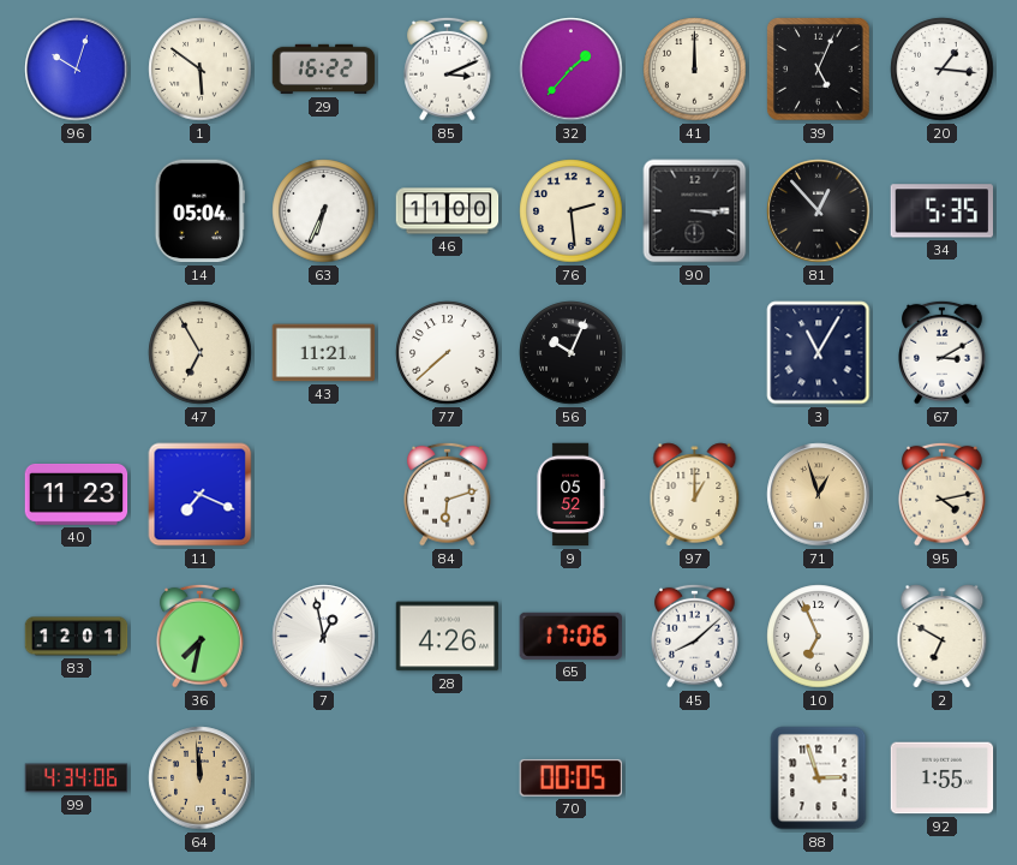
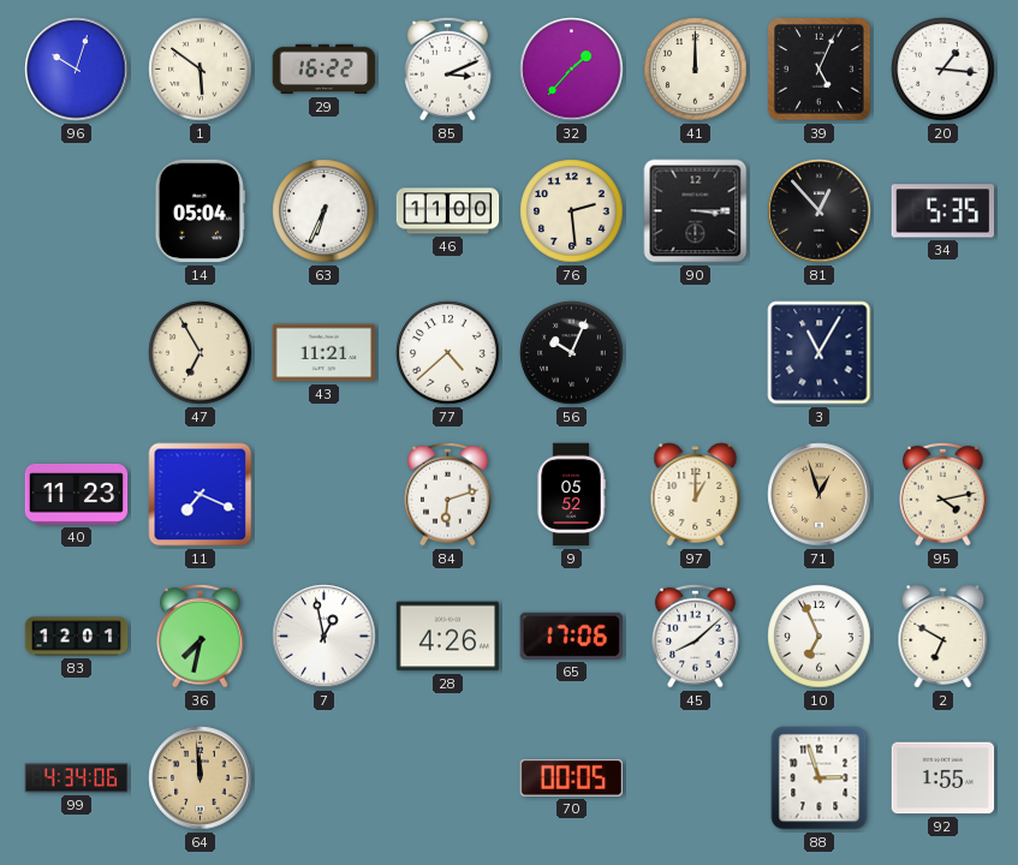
77: 7:38 -> 4:38 (448, 353)
67: 3:10 -> none (943, 352)
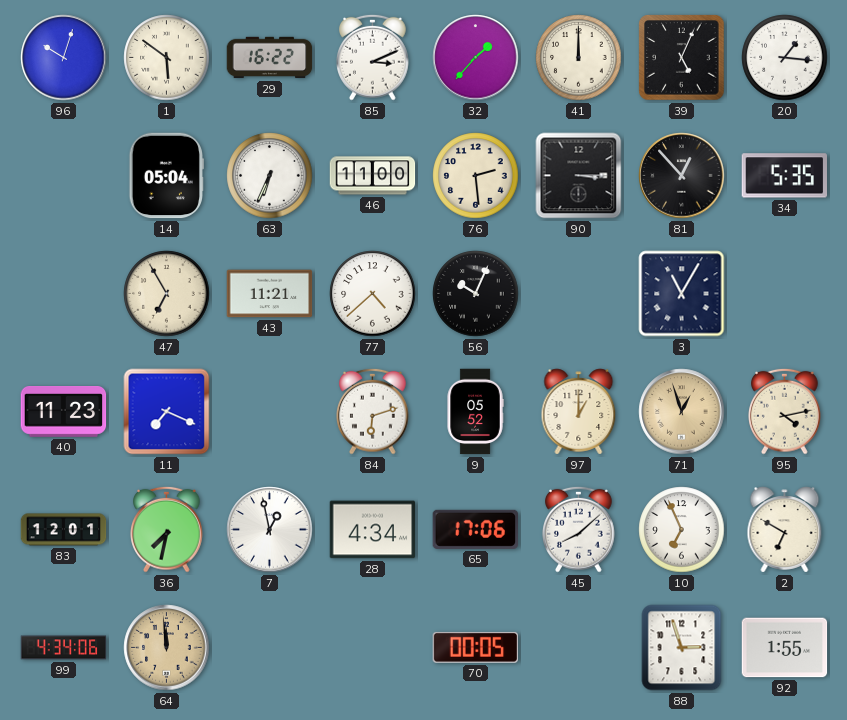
28: 4:26 -> 4:34 (373, 530)
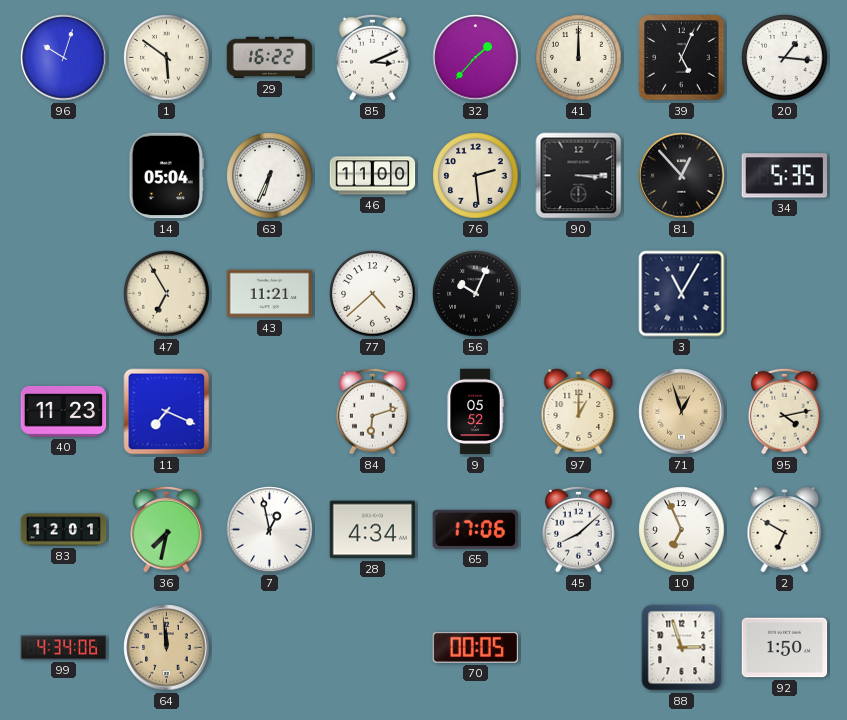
92: 1:55 -> 1:50 (785, 648)
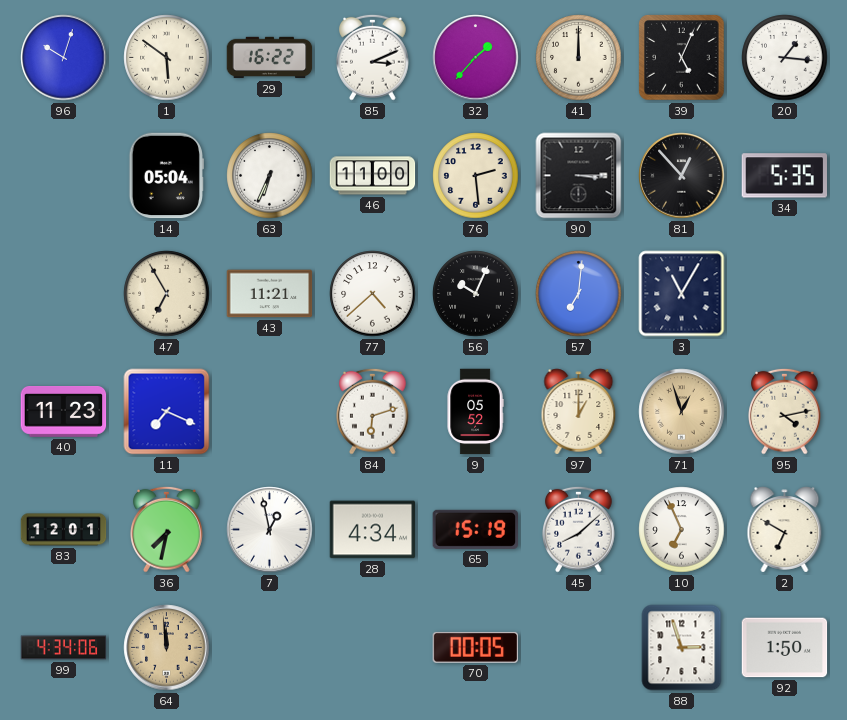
57: none -> 7:01 (579, 294)
65: 17:06 -> 15:19 (476, 529)
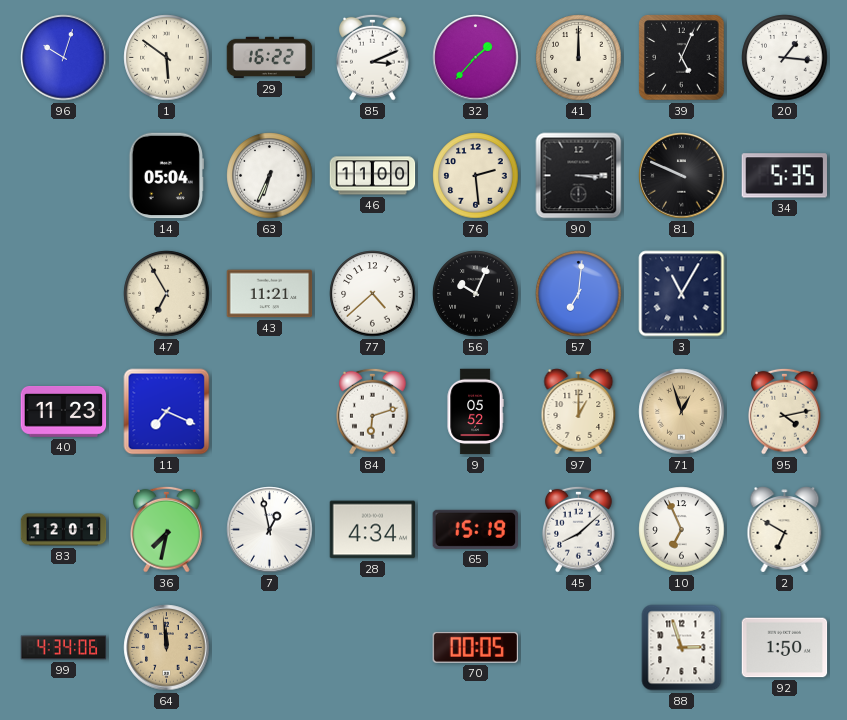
81: 12:53 -> 9:49 (682, 176)
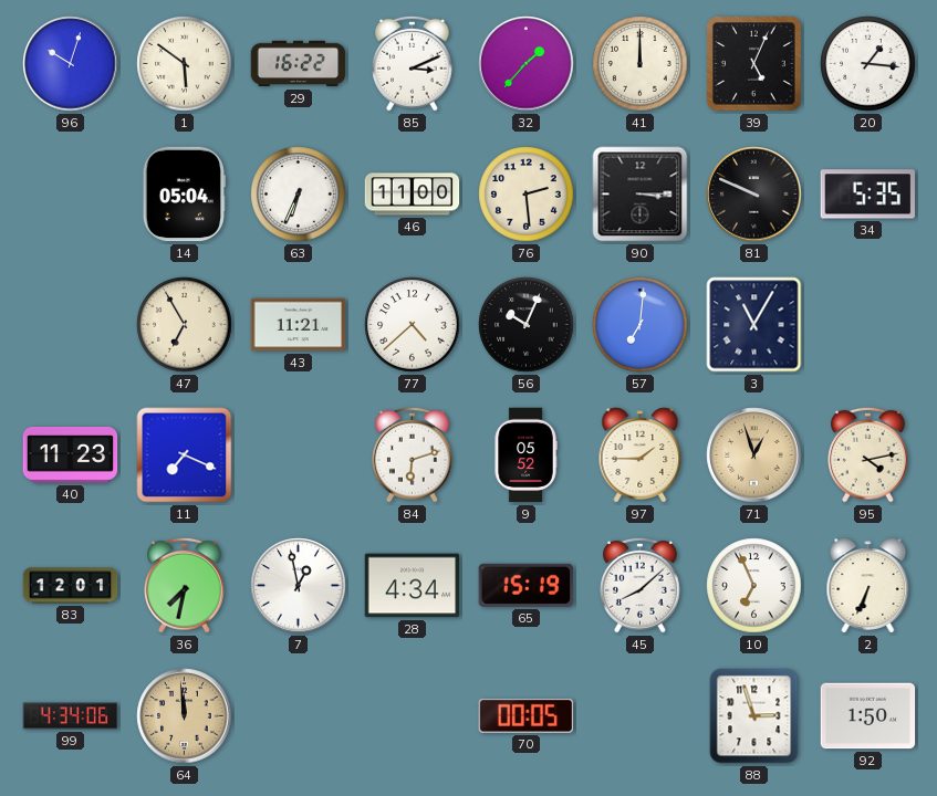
97: 1:00 -> 1:45 (641, 455)
2: 6:50 -> 6:34 (868, 586)
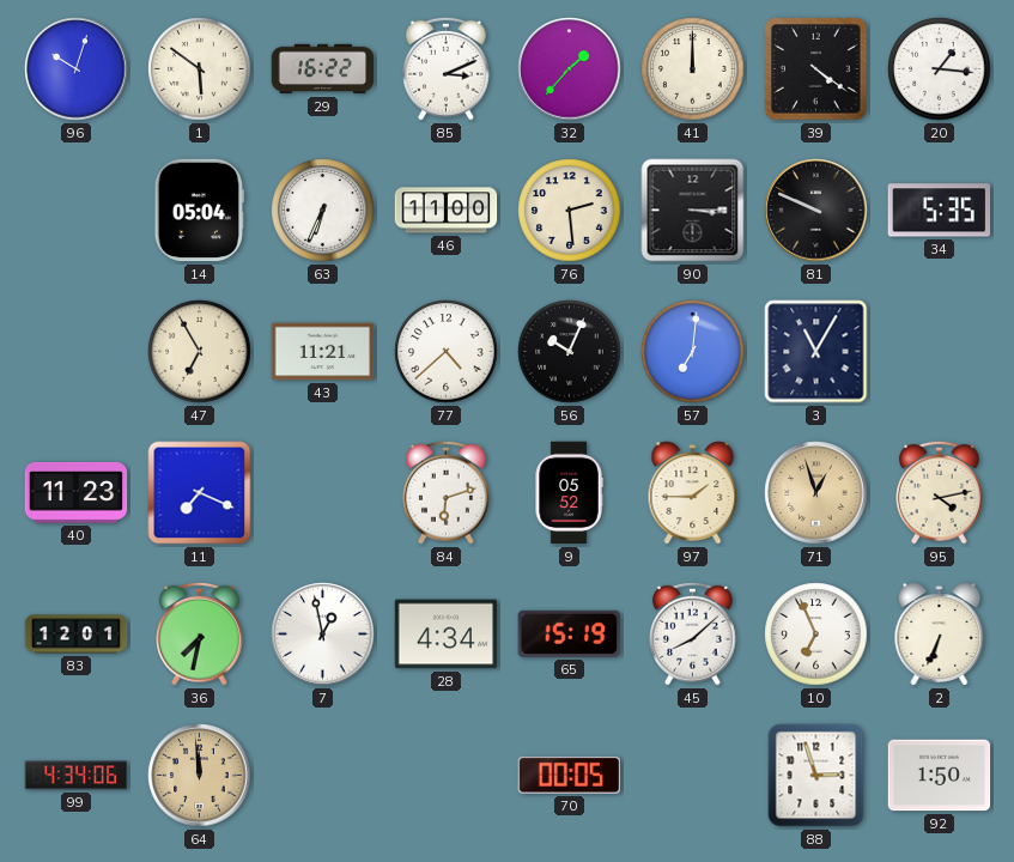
39: 5:04 -> 4:21 (816, 69)
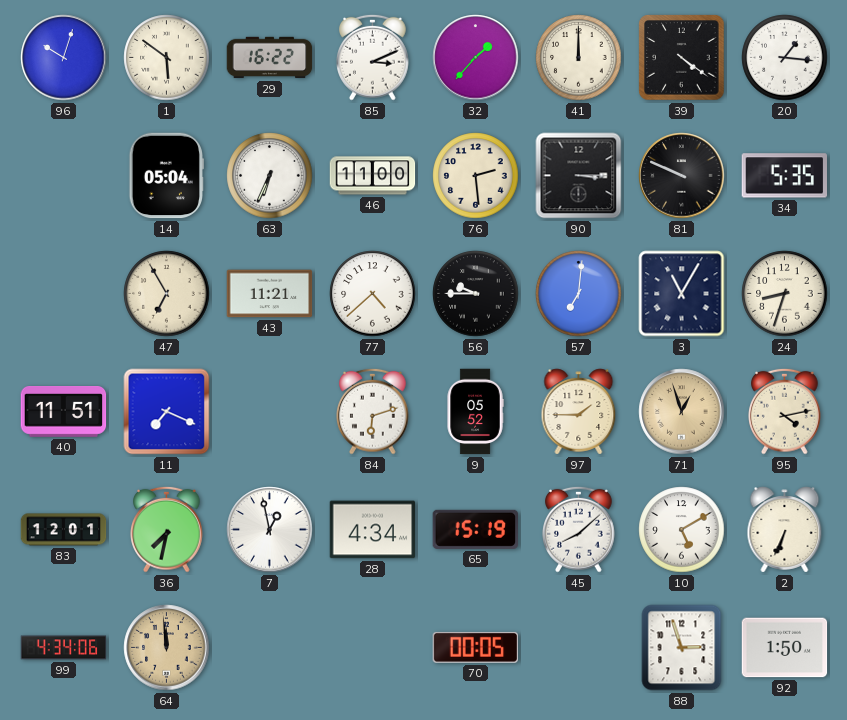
56: 10:04 -> 9:45 (476, 294)
24: none -> 8:33 (785, 294)
40: 11:23 -> 11:51 (64, 412)
10: 6:56 -> 5:10 (682, 530)
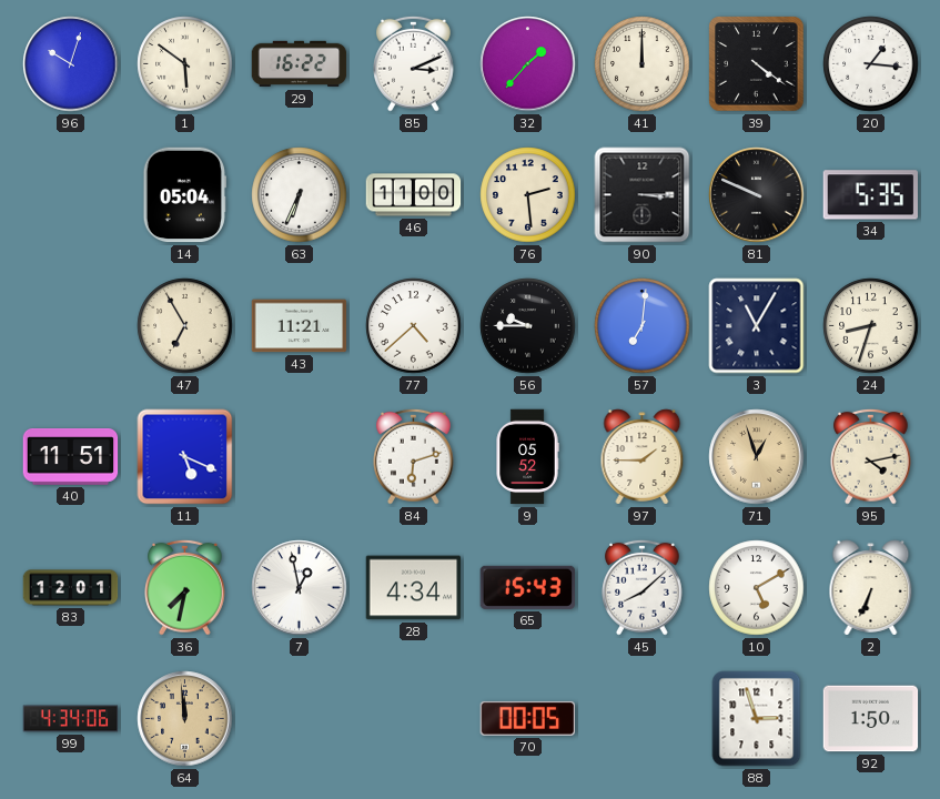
11: 7:19 -> 5:19 (185, 457)
65: 15:19 -> 15:43 (528, 587)
